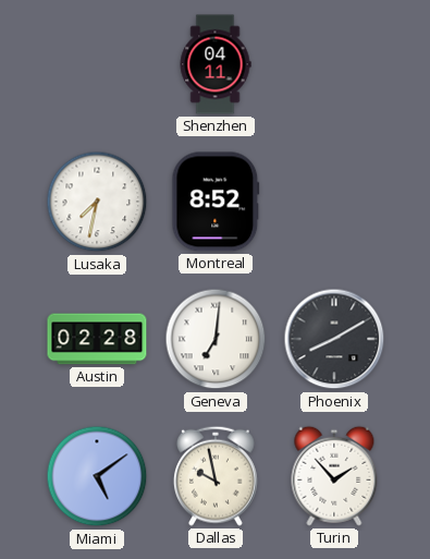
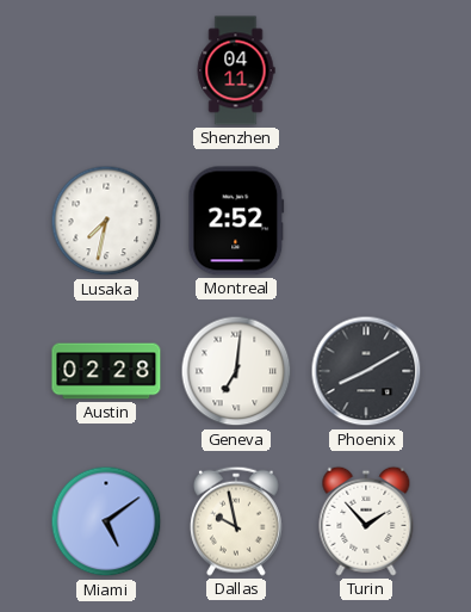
Montreal: 8:52 -> 2:52 (236, 221)
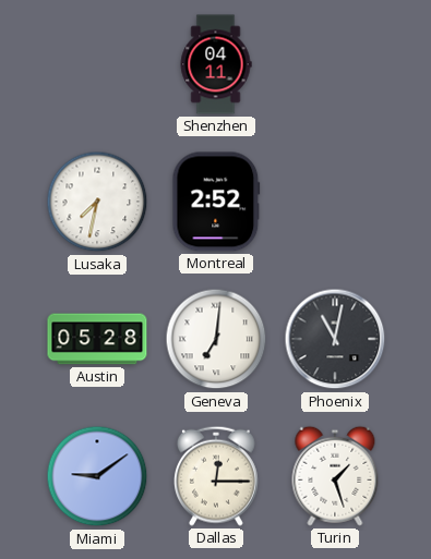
Austin: 02:28 -> 05:28 (97, 339)
Phoenix: 8:10 -> 11:02 (335, 339)
Miami: 5:09 -> 9:09 (97, 476)
Dallas: 9:58 -> 12:15 (216, 476)
Turin: 1:53 -> 1:27 (335, 476)
